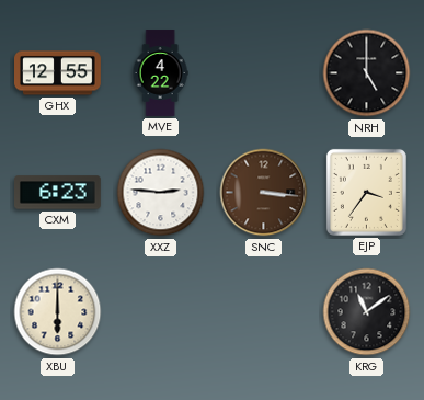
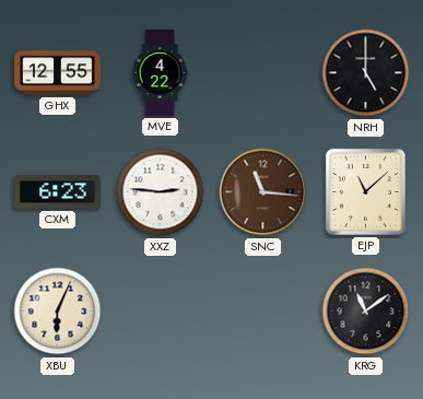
SNC: 3:16 -> 11:16 (263, 192)
EJP: 3:36 -> 11:08 (365, 191)
XBU: 6:00 -> 6:04 (58, 312)
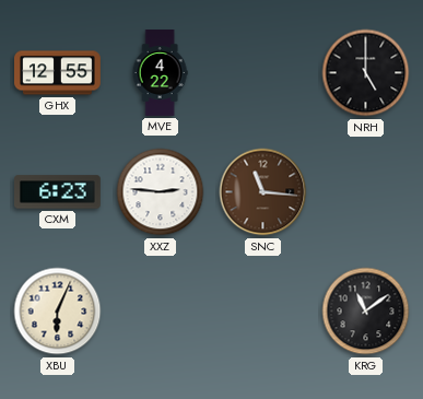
EJP: 11:08 -> none (365, 191)
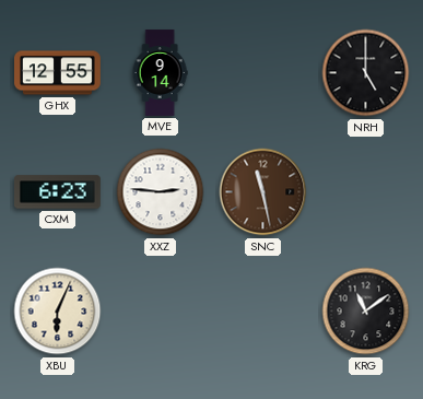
MVE: 4:22 -> 9:14 (160, 73)
SNC: 11:16 -> 11:28 (263, 192)
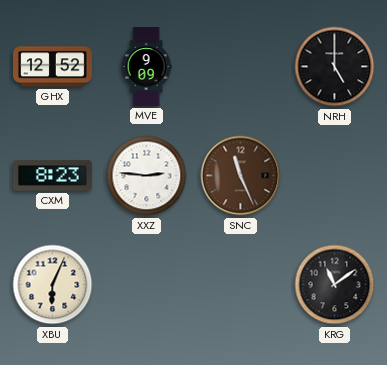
GHX: 12:55 -> 12:52 (53, 67)
MVE: 9:14 -> 9:09 (146, 67)
CXM: 6:23 -> 8:23 (53, 176)
SNC: 11:28 -> 11:26 (241, 176)
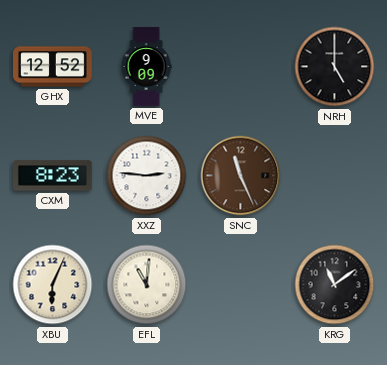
EFL: none -> 11:01 (147, 285)
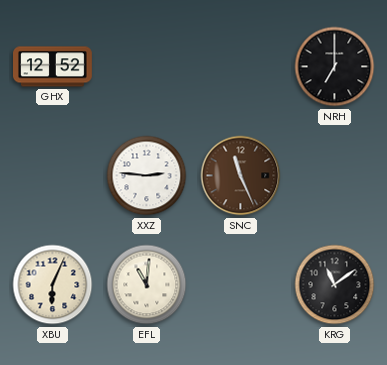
MVE: 9:09 -> none (146, 67)
NRH: 5:00 -> 7:00 (335, 67)
CXM: 8:23 -> none (53, 176)
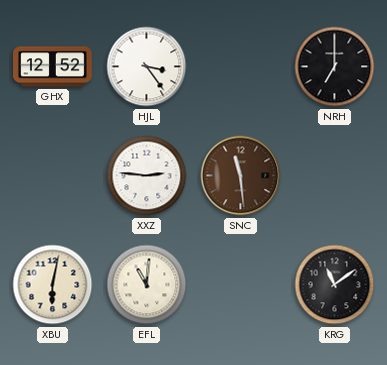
HJL: none -> 3:24 (147, 67)
SNC: 11:26 -> 11:29 (241, 176)
XBU: 6:04 -> 6:02 (53, 285)
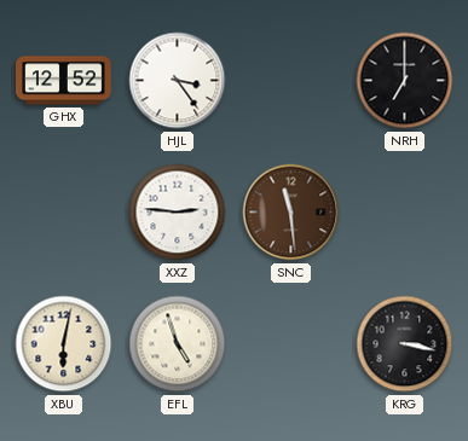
EFL: 11:01 -> 4:57 (178, 344)
KRG: 11:09 -> 3:17 (405, 344)
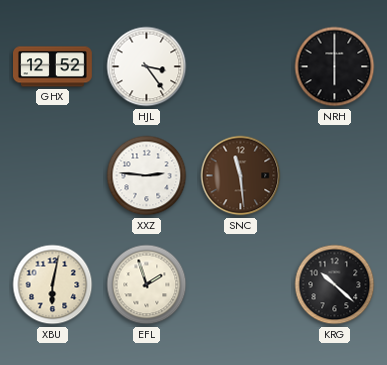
NRH: 7:00 -> 6:00 (335, 67)
EFL: 4:57 -> 1:57 (147, 285)
KRG: 3:17 -> 10:22 (335, 285)
